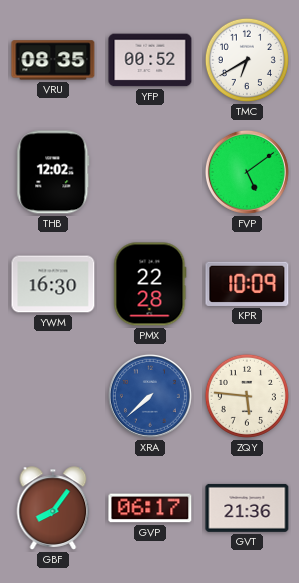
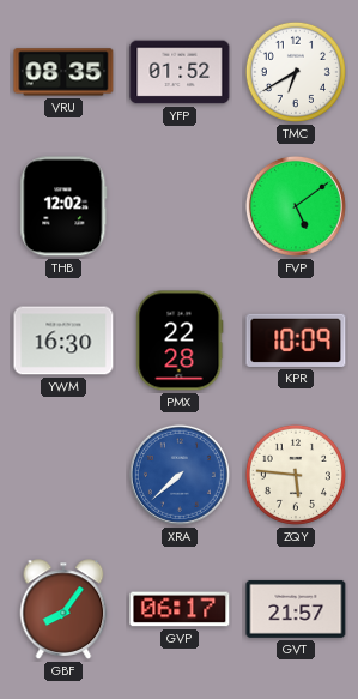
YFP: 00:52 -> 01:52 (180, 72)
GVT: 21:36 -> 21:57 (296, 609)
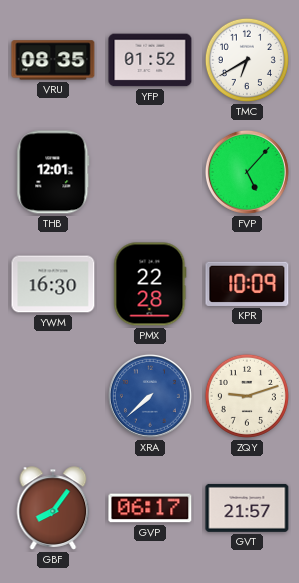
THB: 12:02 -> 12:01 (53, 172)
FVP: 5:09 -> 5:07 (247, 172)
ZQY: 5:46 -> 9:12 (247, 396)
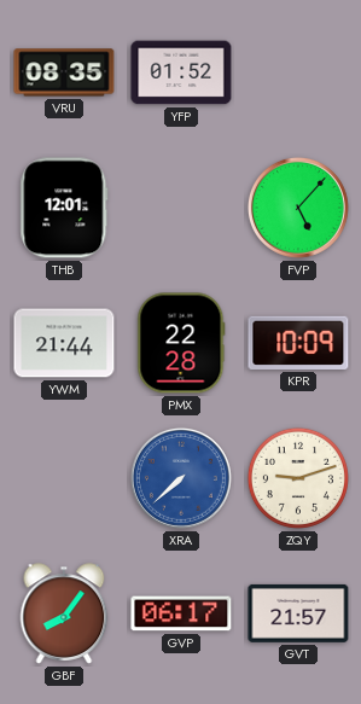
TMC: 6:40 -> none (247, 60)
YWM: 16:30 -> 21:44 (64, 343)
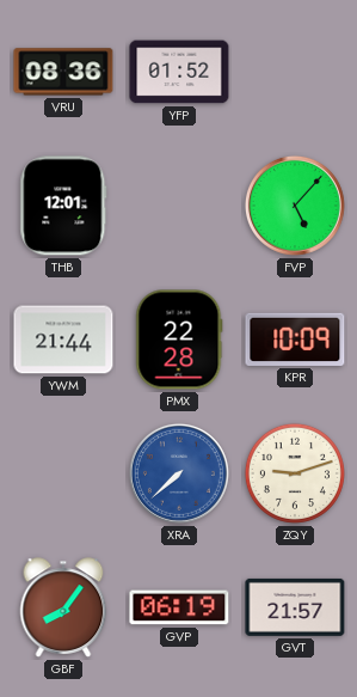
VRU: 08:35 -> 08:36 (63, 72)
GVP: 06:17 -> 06:19 (179, 607)
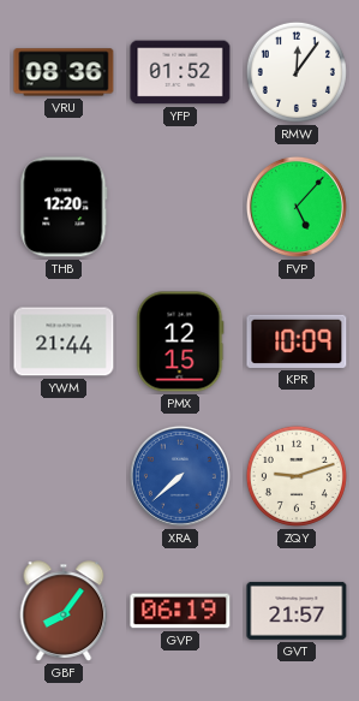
RMW: none -> 12:06 (297, 72)
THB: 12:01 -> 12:20 (64, 207)
PMX: 22:28 -> 12:15 (180, 341)
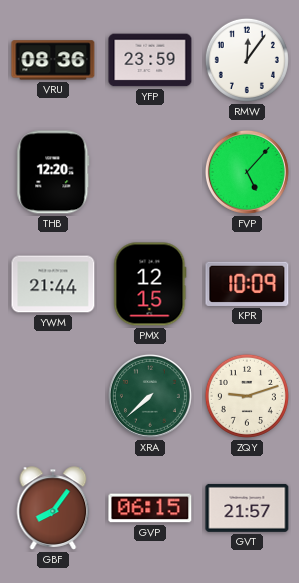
YFP: 01:52 -> 23:59 (150, 60)
XRA dial: blue -> green (150, 396)
GVP: 06:19 -> 06:15 (150, 508)
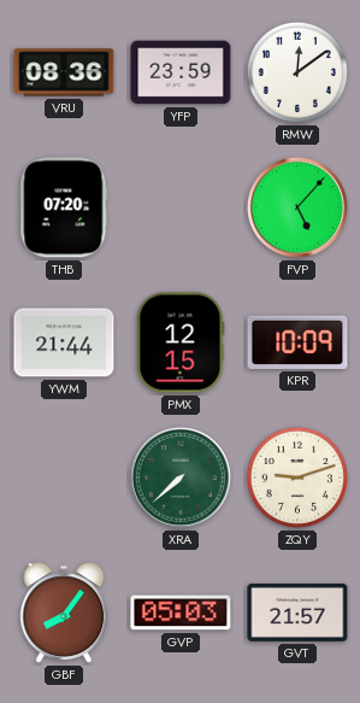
RMW: 12:06 -> 12:09 (297, 72)
THB: 12:20 -> 07:20 (64, 207)
GVP: 06:15 -> 05:03 (181, 613)
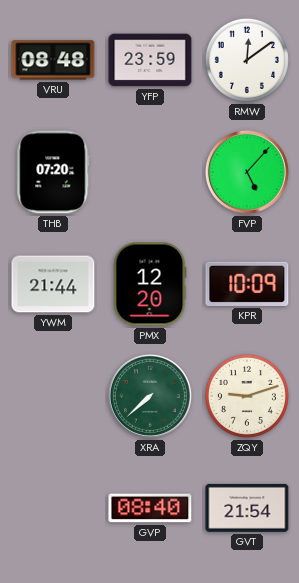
VRU: 08:36 -> 08:48 (53, 60)
PMX: 12:15 -> 12:20 (150, 284)
GBF: 8:06 -> none (64, 613)
GVP: 05:03 -> 08:40 (150, 508)
GVT: 21:57 -> 21:54 (247, 508)
